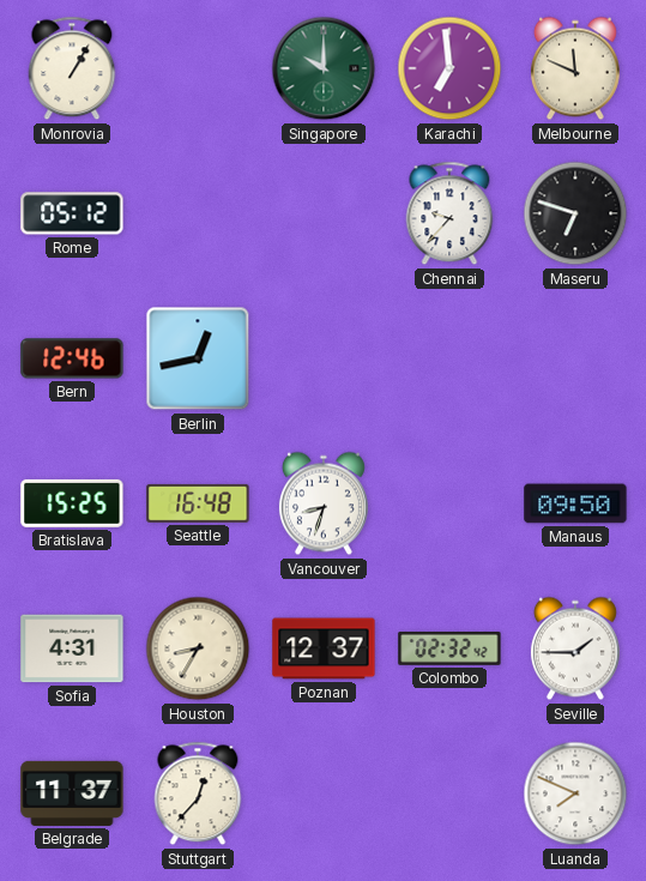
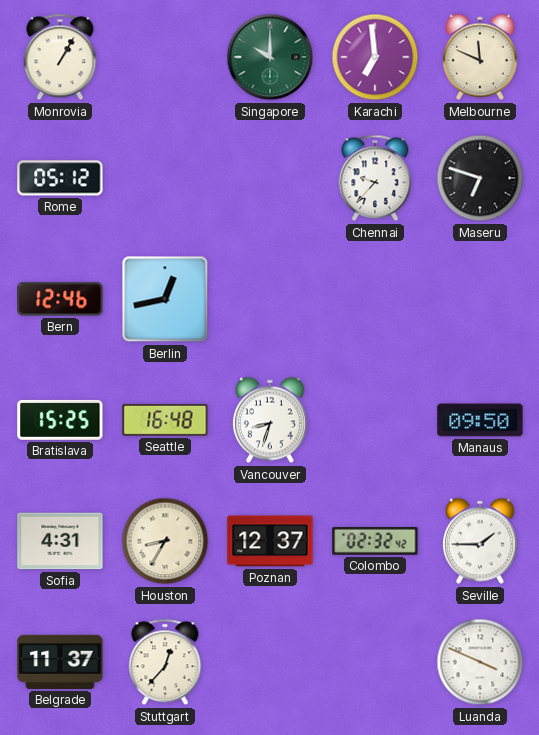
Luanda: 7:49 -> 3:49 (480, 662)
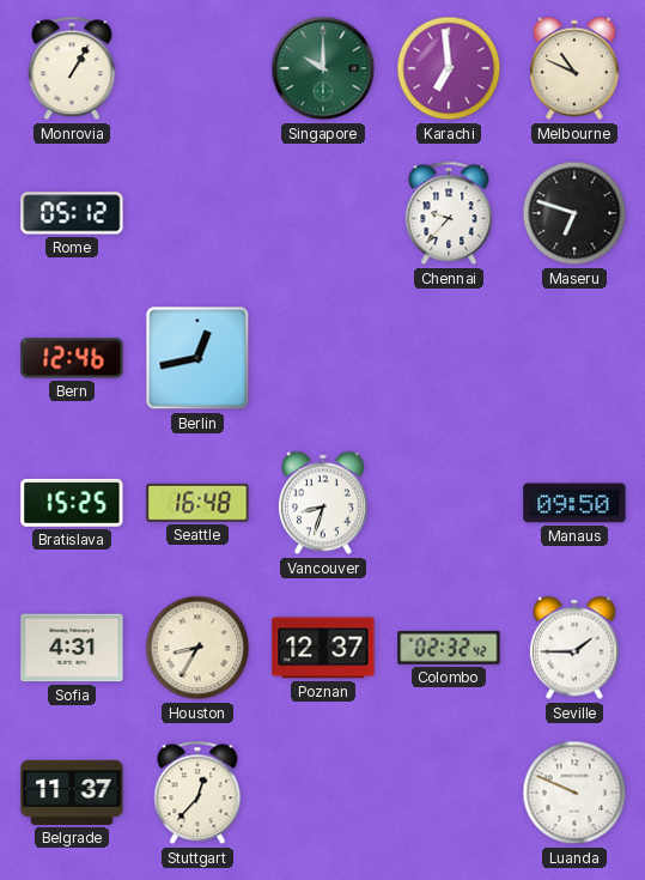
Melbourne: 11:49 -> 10:49 (574, 68)
Luanda: 3:49 -> 9:49 (574, 793)
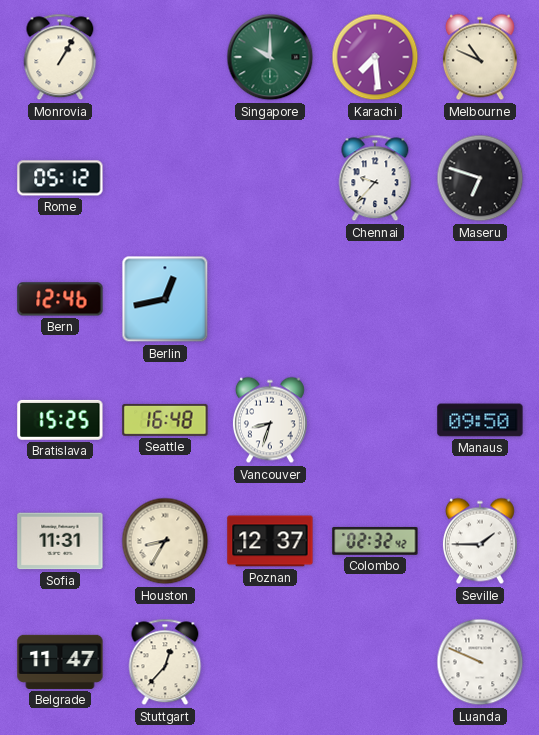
Karachi: 6:59 -> 7:29 (375, 57)
Sofia: 4:31 -> 11:31 (60, 541)
Belgrade: 11:37 -> 11:47 (60, 662)
